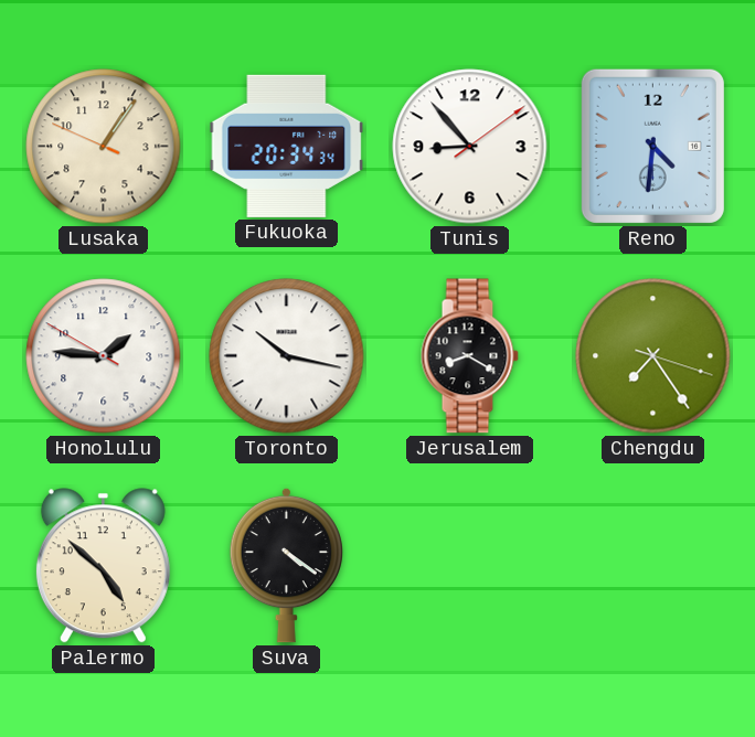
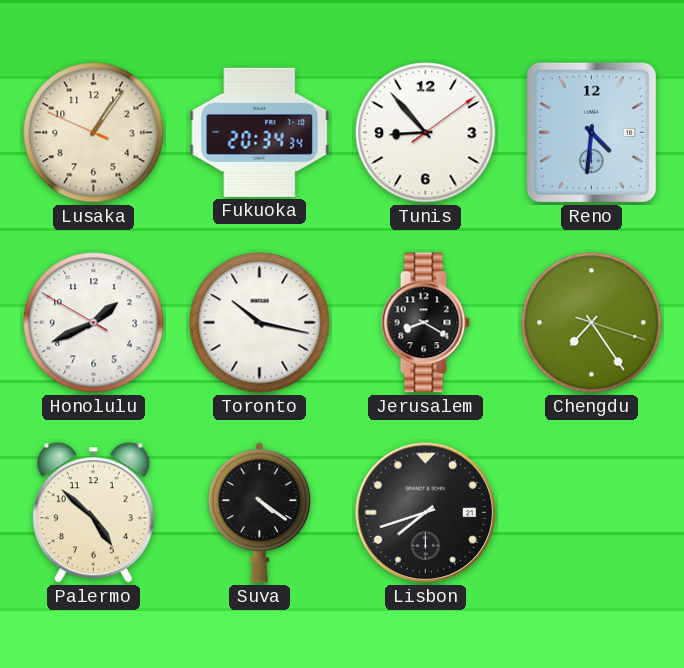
Honolulu: 1:45 -> 1:40 (94, 323)
Lisbon: none -> 7:42 (426, 513)
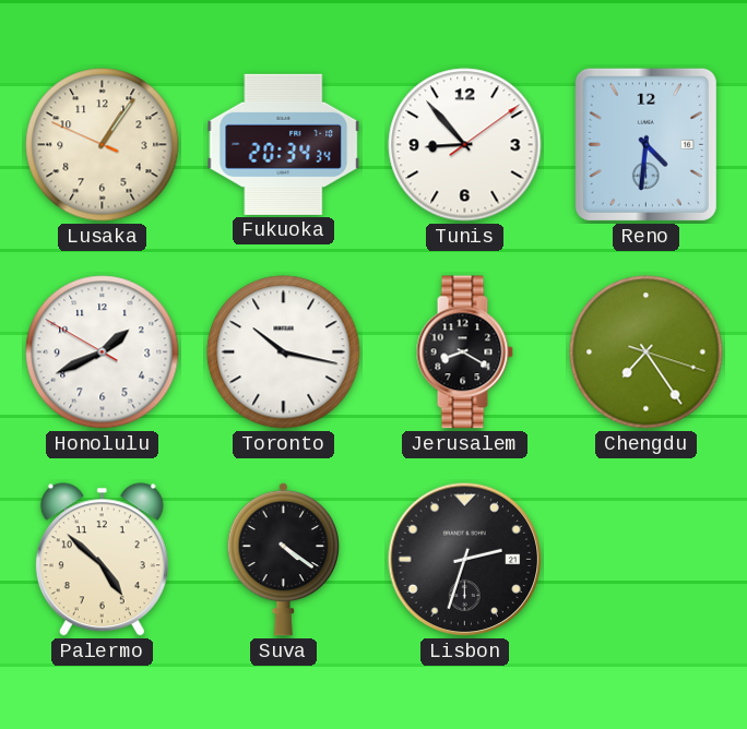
Lisbon: 7:42 -> 2:33 (465, 560)
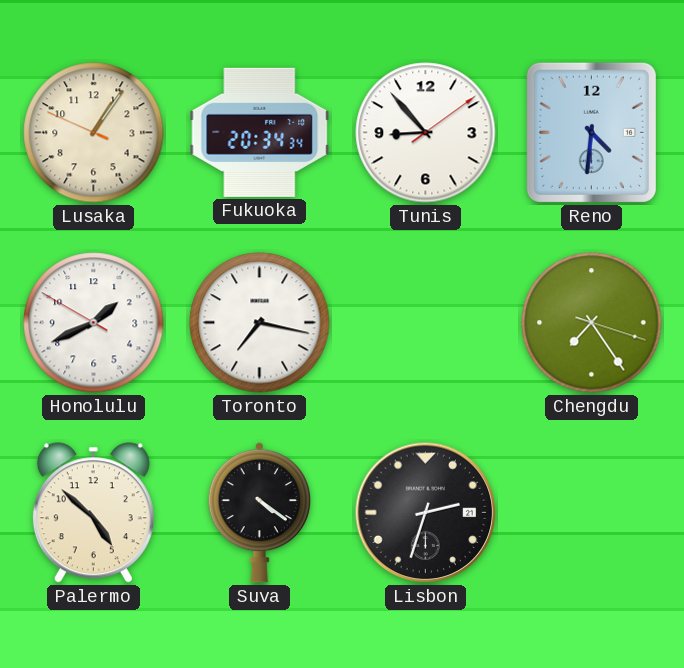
Toronto: 10:17 -> 7:17 (260, 323)
Jerusalem: 8:20 -> none (464, 352)
